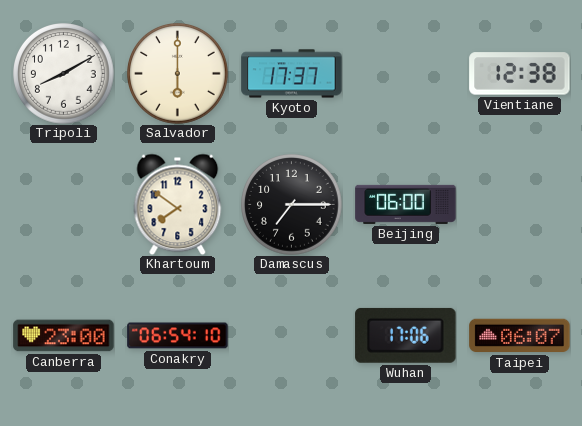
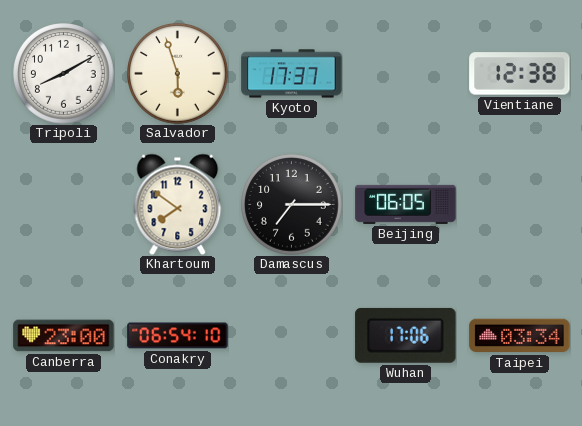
Salvador: 6:00 -> 5:57 (178, 74)
Beijing: 06:00 -> 06:05 (406, 204)
Taipei: 06:07 -> 03:34 (520, 336)
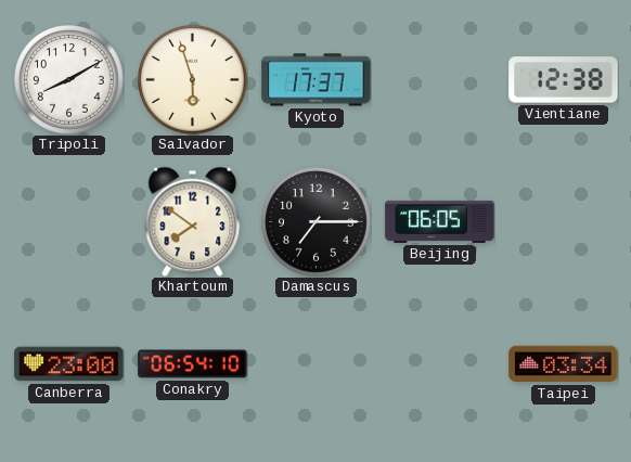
Wuhan: 17:06 -> none (406, 335)
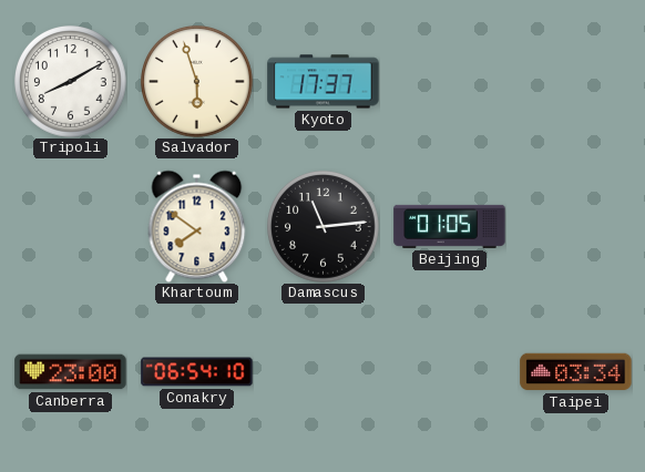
Vientiane: 12:38 -> none (564, 80)
Damascus: 7:15 -> 11:14 (324, 227)
Beijing: 06:05 -> 01:05 (450, 226)
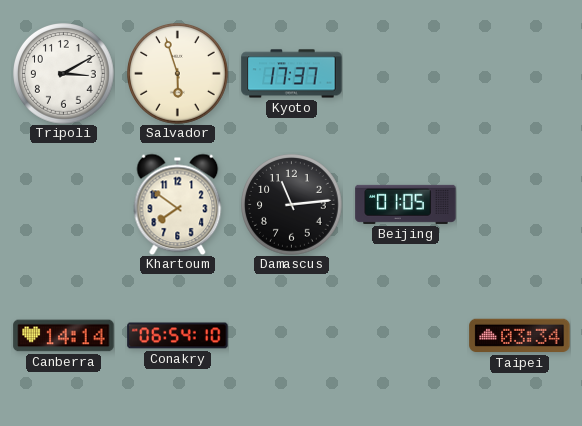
Tripoli: 8:10 -> 3:10 (64, 74)
Canberra: 23:00 -> 14:14 (64, 336)
